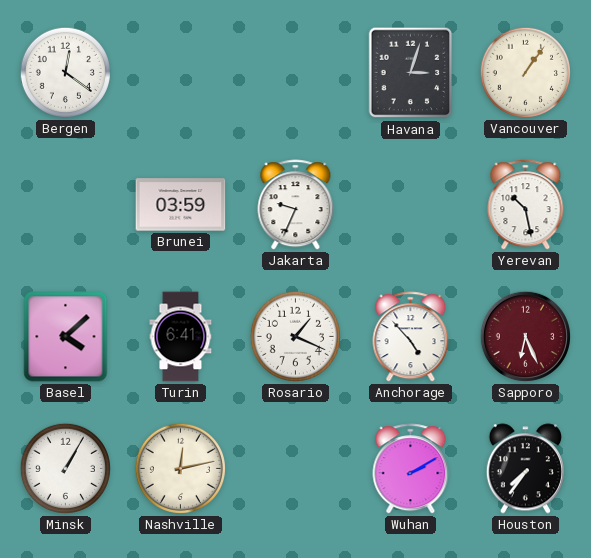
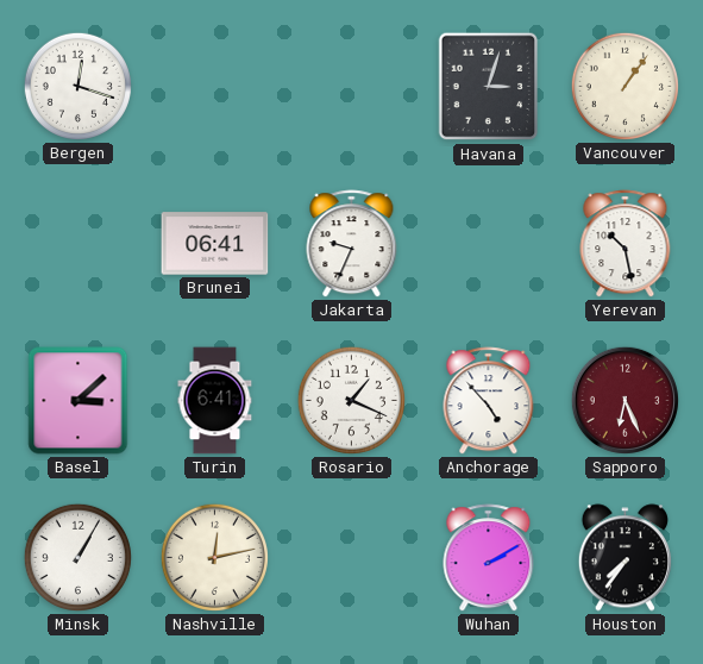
Bergen: 12:21 -> 12:18 (77, 86)
Brunei: 03:59 -> 06:41 (215, 244)
Basel: 4:08 -> 3:08 (79, 401)
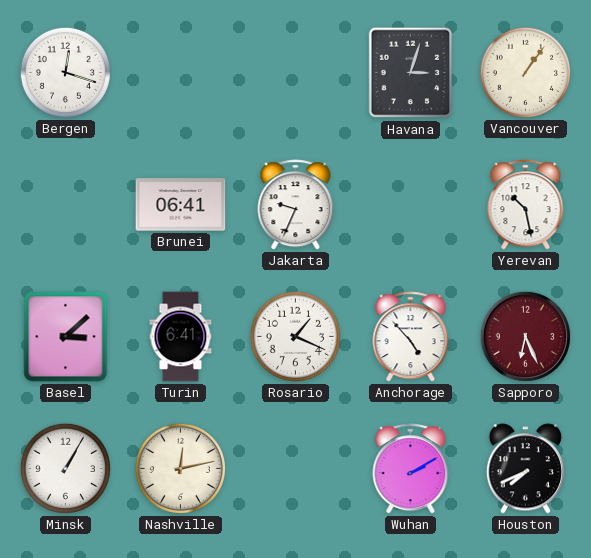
Houston: 7:36 -> 7:41 (525, 469)
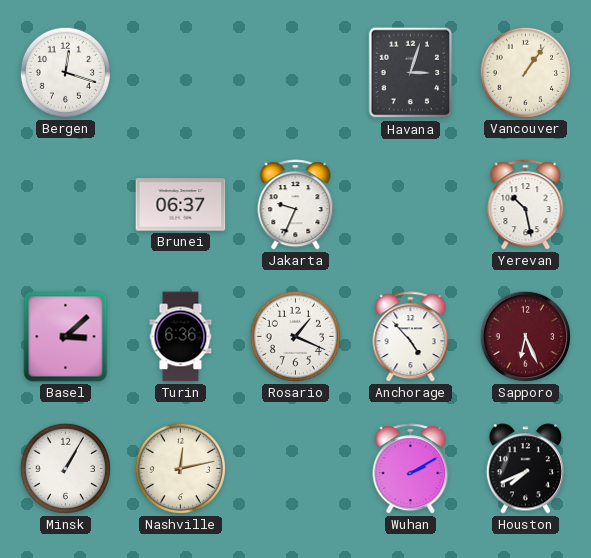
Brunei: 06:41 -> 06:37 (181, 205)
Turin: 6:41 -> 6:36 (181, 337)
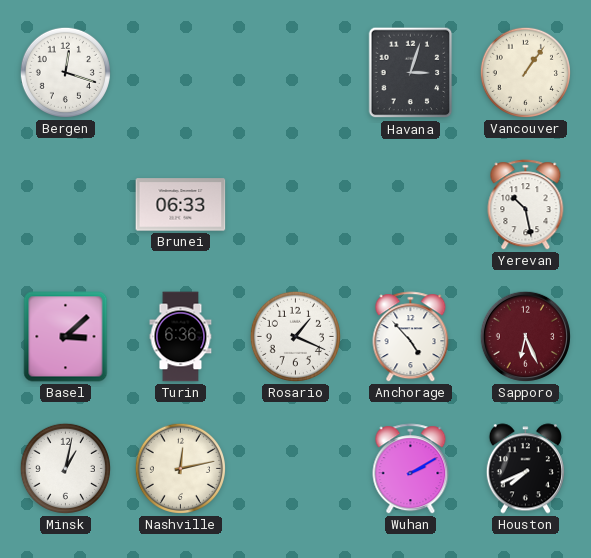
Brunei: 06:37 -> 06:33 (181, 205)
Jakarta: 9:34 -> none (296, 205)
Minsk: 1:05 -> 1:02 (65, 468)
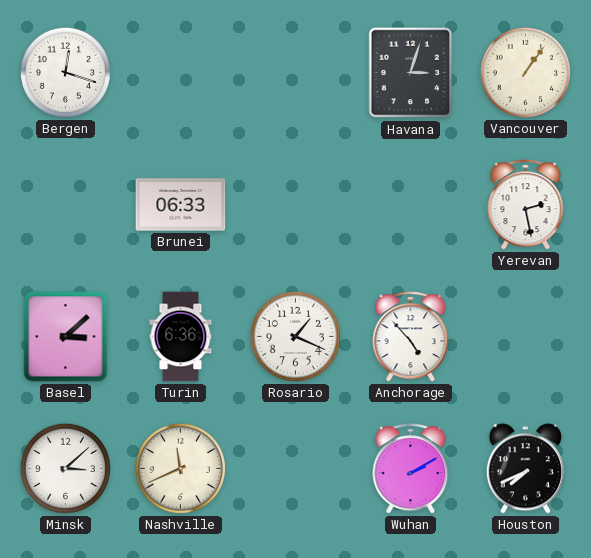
Yerevan: 10:28 -> 2:28 (526, 205)
Sapporo: 6:26 -> none (525, 336)
Minsk: 1:02 -> 3:08 (65, 468)
Nashville: 12:13 -> 11:41 (180, 468)
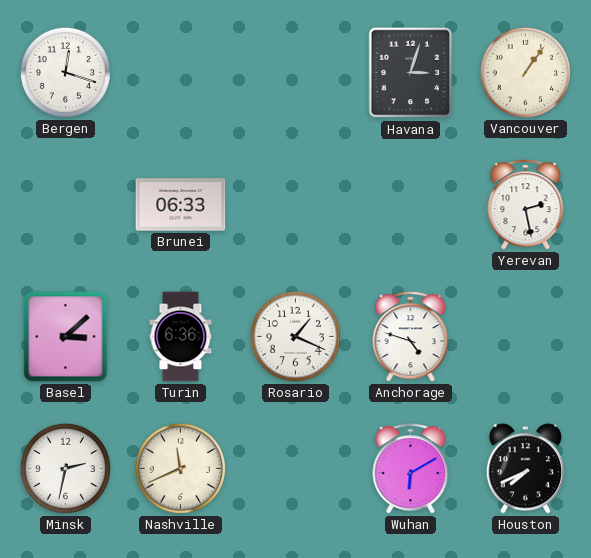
Anchorage: 4:53 -> 4:48 (411, 337)
Minsk: 3:08 -> 2:32 (65, 468)
Wuhan: 2:10 -> 6:10 (411, 469)
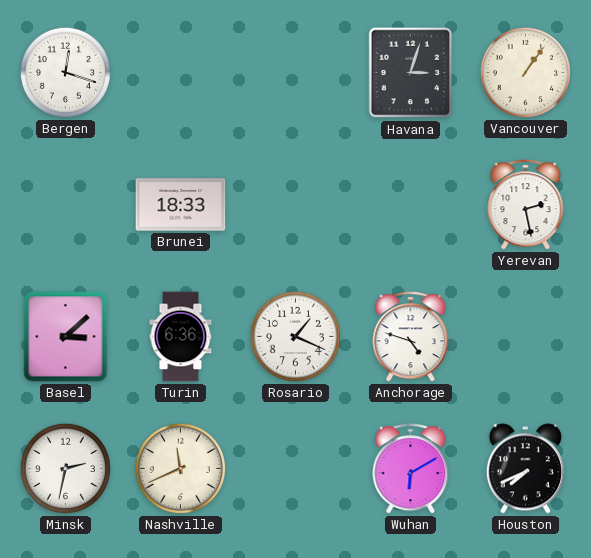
Brunei: 06:33 -> 18:33 (181, 205)
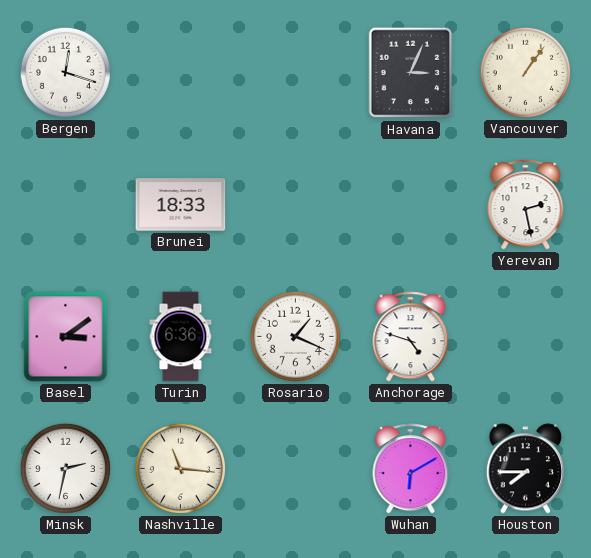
Havana: 3:03 -> 3:04 (411, 73)
Basel: 3:08 -> 3:09 (66, 337)
Nashville: 11:41 -> 11:16 (180, 468)
Houston: 7:41 -> 7:45 (525, 469)
